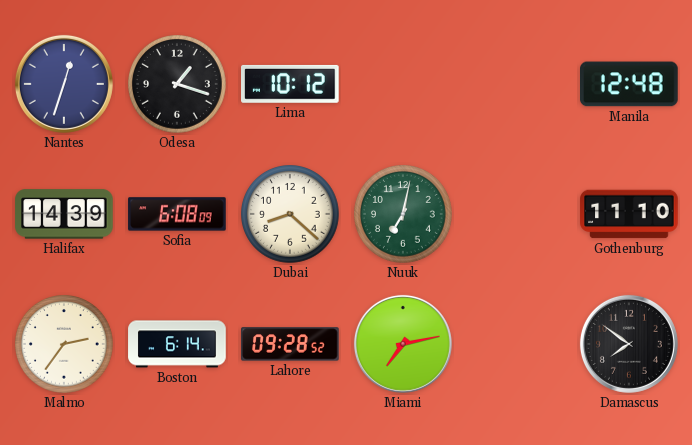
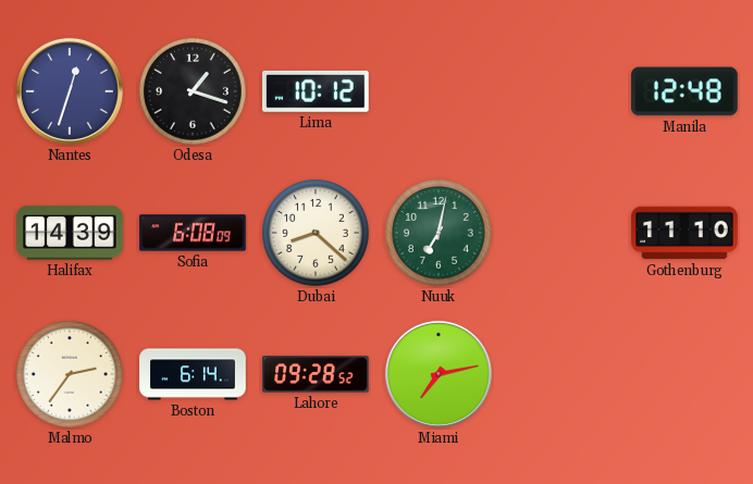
Damascus: 7:51 -> none (629, 344)
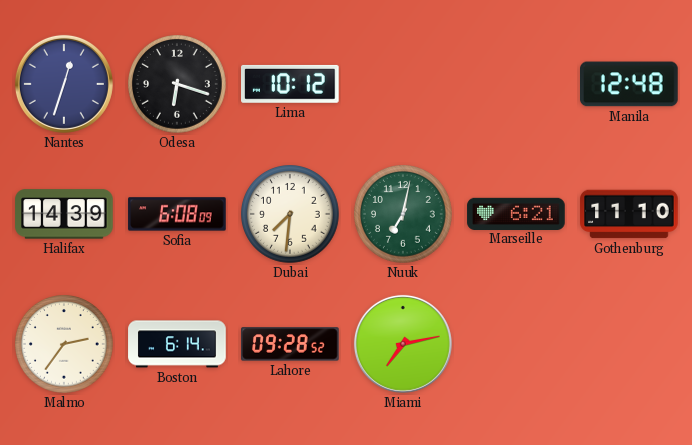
Odesa: 1:18 -> 6:18 (178, 85)
Dubai: 8:22 -> 7:31 (291, 215)
Marseille: none -> 6:21 (516, 213)
